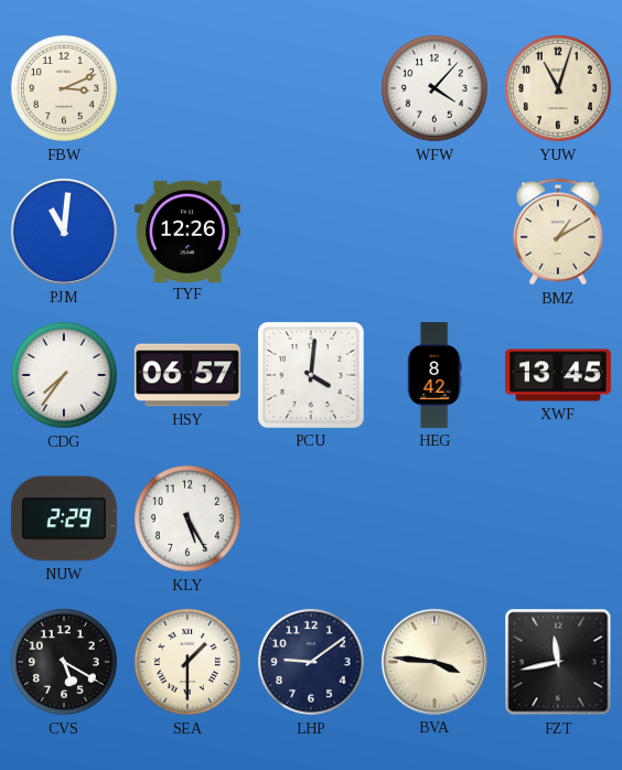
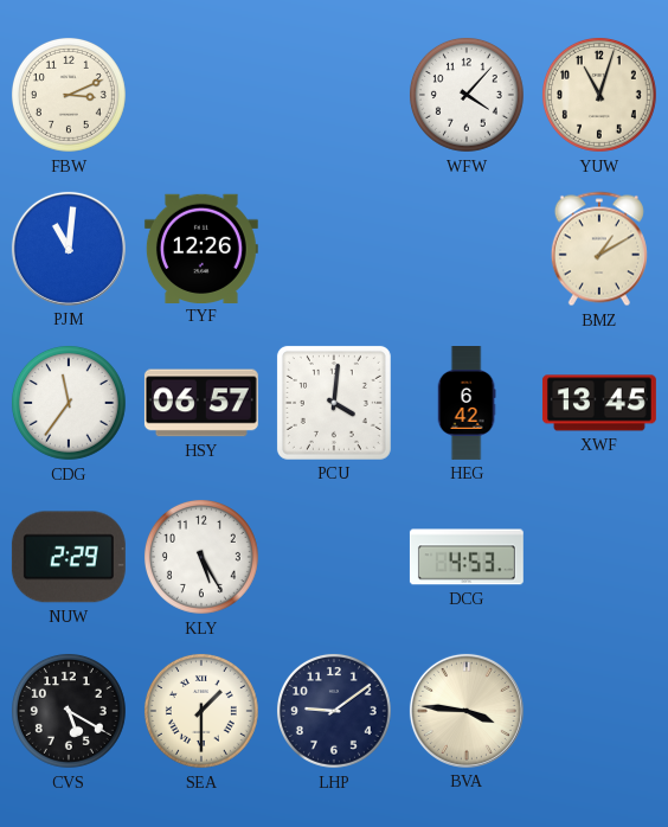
CDG: 7:36 -> 11:36 (69, 403)
HEG: 8:42 -> 6:42 (467, 404)
DCG: none -> 4:53 (467, 557)
FZT: 11:43 -> none (558, 662)
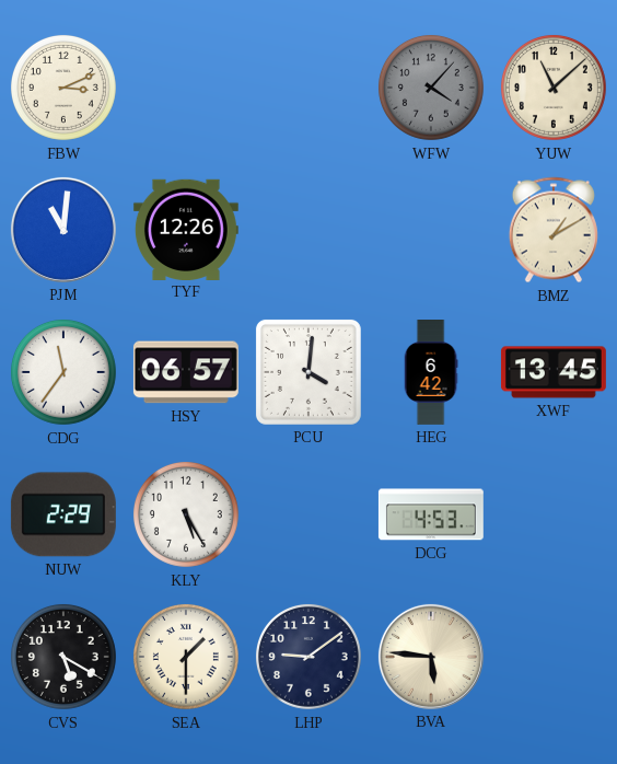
WFW dial: white -> grey (431, 88)
YUW: 11:03 -> 11:08 (554, 88)
BVA: 3:46 -> 5:46 (431, 657)
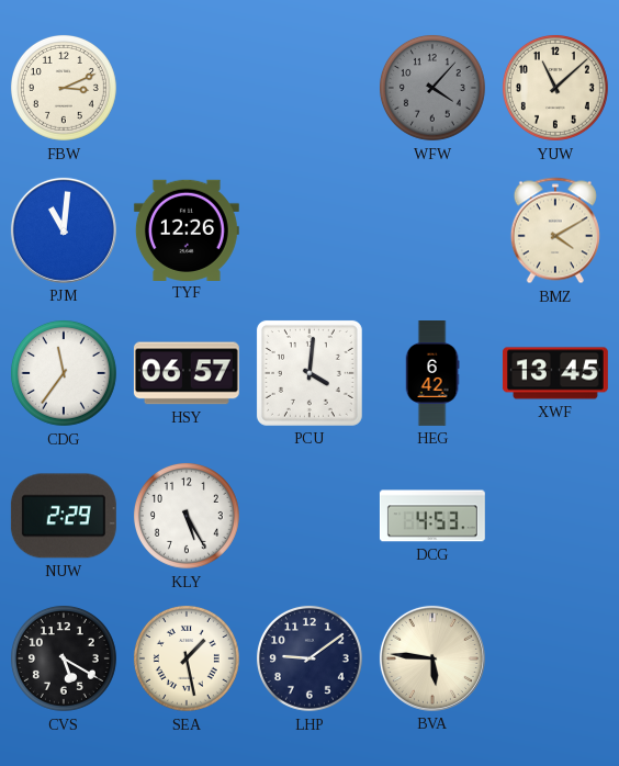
BMZ: 1:10 -> 4:10 (555, 230)
SEA: 1:30 -> 1:28 (187, 658)
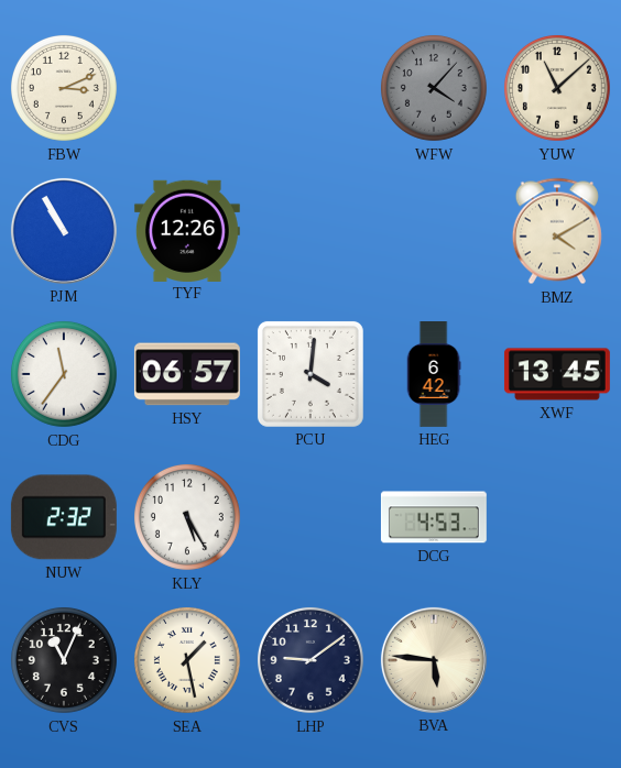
PJM: 11:01 -> 10:55 (64, 231)
NUW: 2:29 -> 2:32 (64, 517)
CVS: 5:20 -> 11:04 (64, 660)
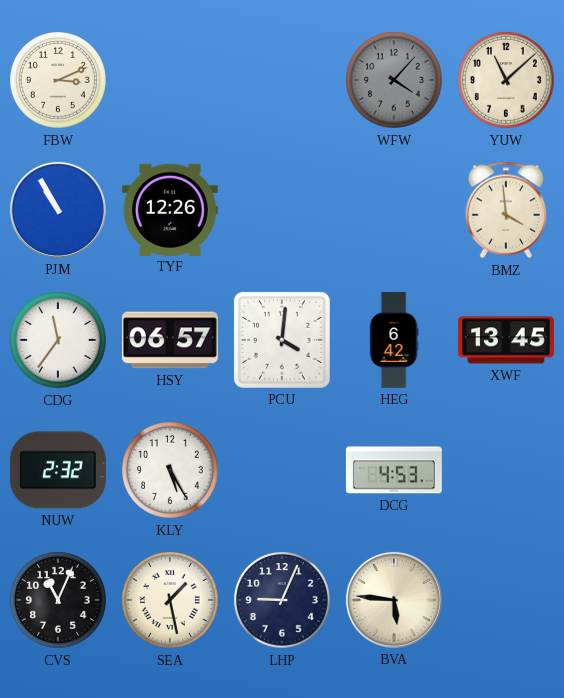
BMZ: 4:10 -> 3:59 (506, 210)
LHP: 9:09 -> 9:04 (282, 600)
